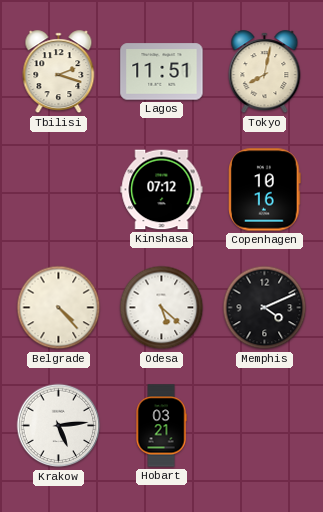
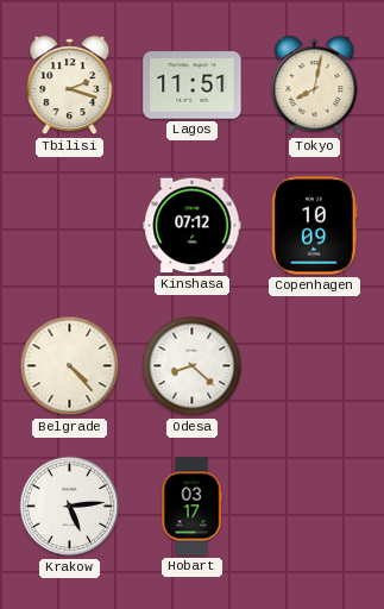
Copenhagen: 10:16 -> 10:09 (315, 226)
Odesa: 5:22 -> 8:22 (193, 366)
Memphis: 4:11 -> none (265, 308)
Hobart: 03:21 -> 03:17 (191, 507)
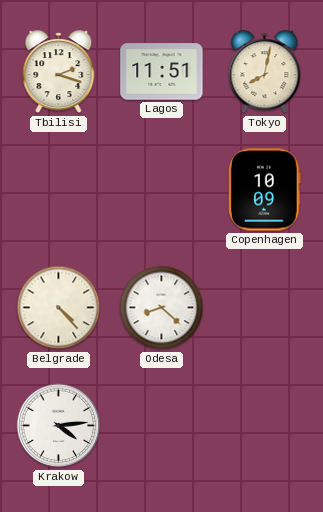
Kinshasa: 07:12 -> none (193, 226)
Krakow: 5:14 -> 4:14 (59, 426)
Hobart: 03:17 -> none (191, 507)
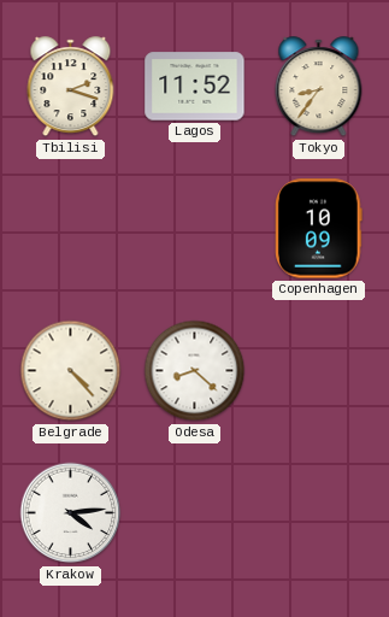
Lagos: 11:51 -> 11:52 (195, 87)
Tokyo: 8:02 -> 8:36 (319, 87)
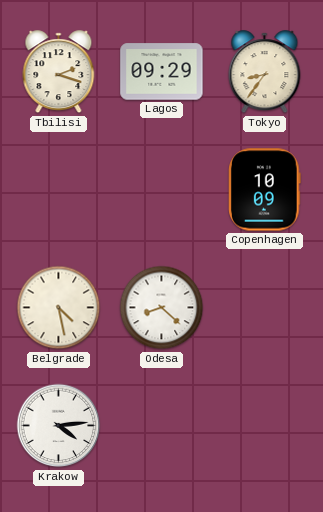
Lagos: 11:52 -> 09:29 (162, 72)
Belgrade: 4:23 -> 4:28 (59, 308)
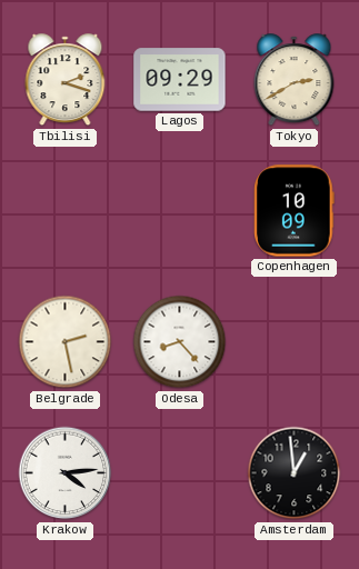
Tokyo: 8:36 -> 2:40 (295, 80)
Belgrade: 4:28 -> 2:28 (66, 342)
Odesa: 8:22 -> 8:23 (180, 342)
Amsterdam: none -> 12:59 (295, 473)
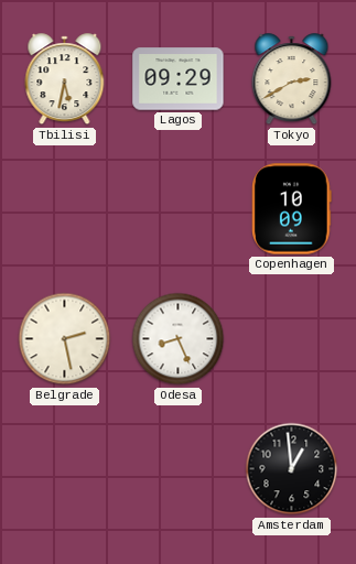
Tbilisi: 2:18 -> 5:32 (65, 79)
Odesa: 8:23 -> 8:26 (179, 339)
Krakow: 4:14 -> none (66, 473)
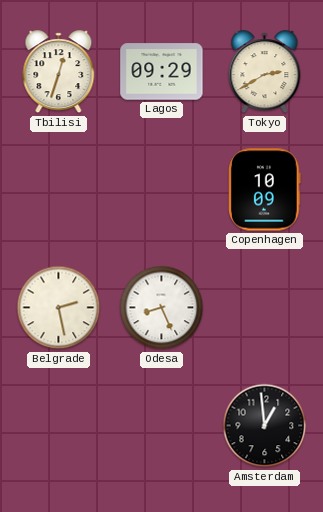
Tbilisi: 5:32 -> 12:33 (59, 72)
